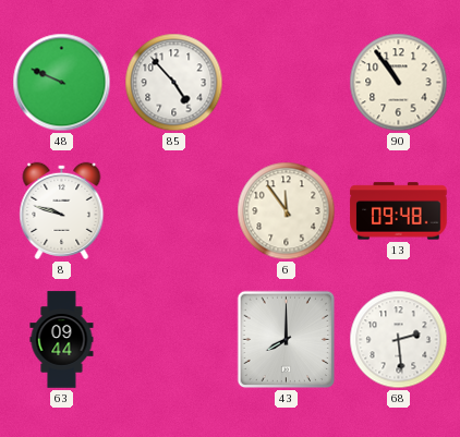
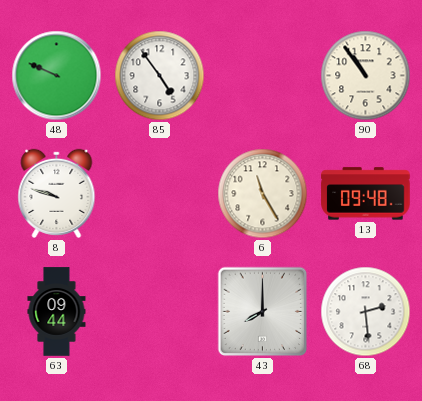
85: 4:53 -> 4:54 (160, 76)
6: 11:54 -> 11:25 (263, 194)
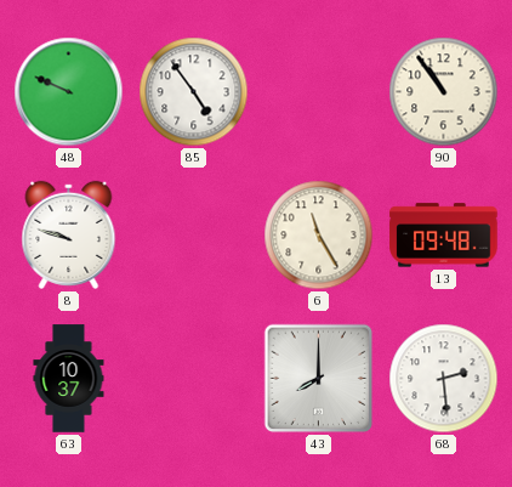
63: 09:44 -> 10:37 (69, 379)
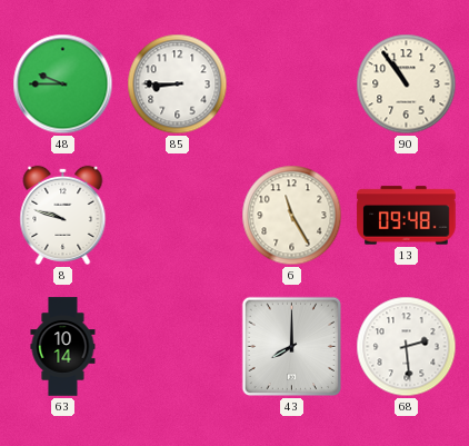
48: 9:49 -> 9:45 (63, 85)
85: 4:54 -> 8:45 (178, 85)
63: 10:37 -> 10:14 (63, 347)
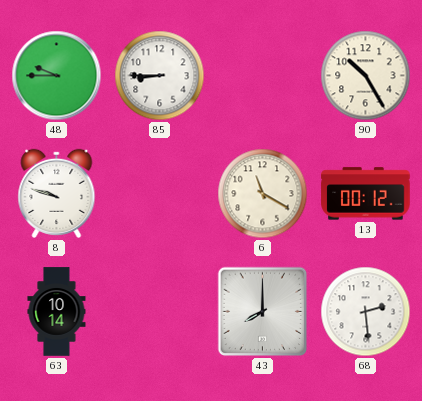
90: 10:54 -> 10:25 (366, 76)
6: 11:25 -> 11:20 (263, 194)
13: 09:48 -> 00:12 (366, 194)
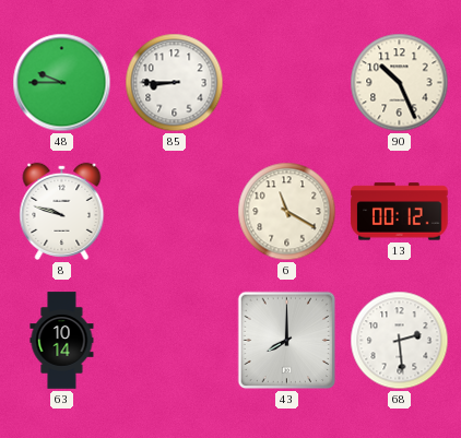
90: 10:25 -> 10:26 (400, 83)
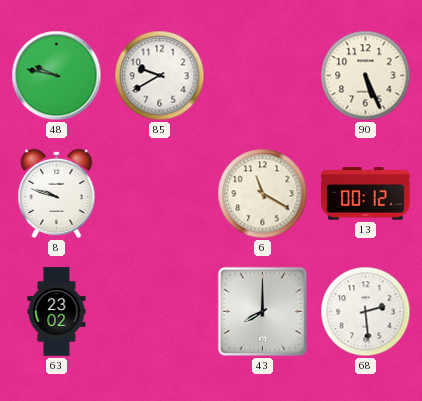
48: 9:45 -> 9:47 (57, 76)
85: 8:45 -> 9:40 (160, 76)
90: 10:26 -> 5:26 (366, 76)
63: 10:14 -> 23:02 (57, 312)
